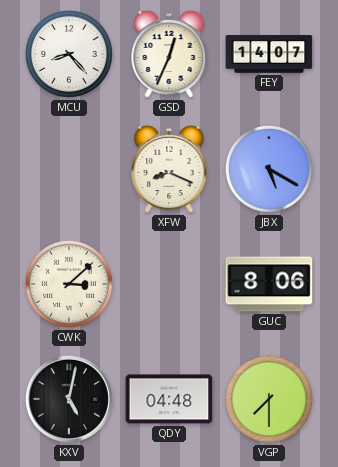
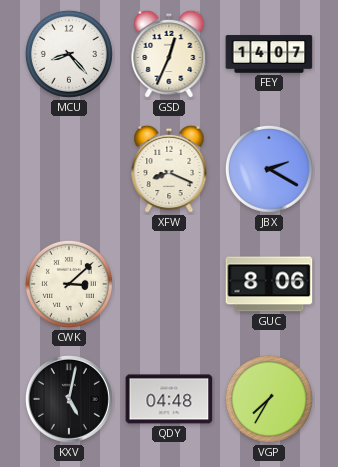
JBX: 5:20 -> 2:20 (269, 169)
VGP: 7:30 -> 7:35 (269, 399)
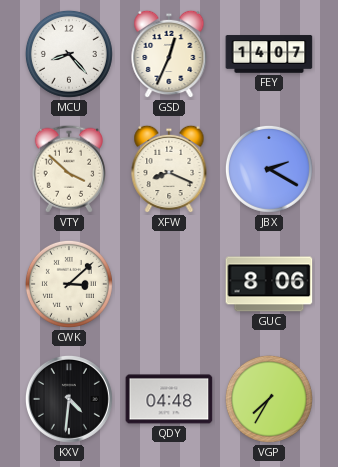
VTY: none -> 3:52 (69, 169)
KXV: 5:02 -> 4:31 (69, 399)
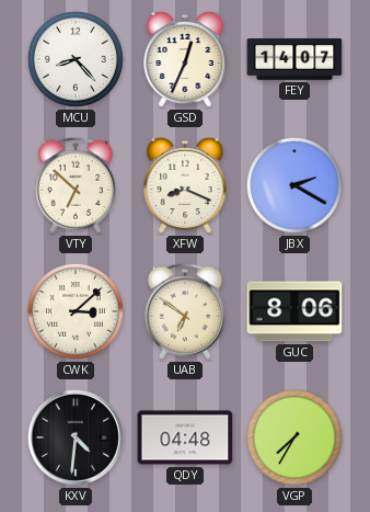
VTY: 3:52 -> 6:52 (76, 185)
UAB: none -> 6:51 (185, 311)
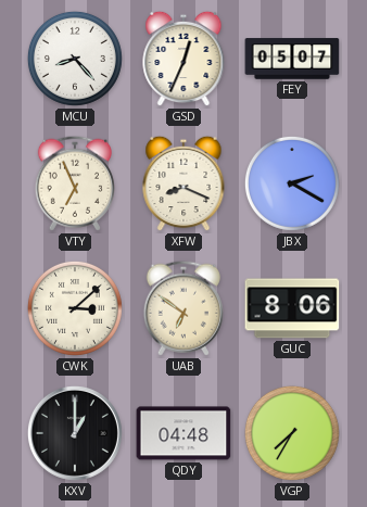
FEY: 14:07 -> 05:07 (292, 59)
VTY: 6:52 -> 6:56 (75, 183)
KXV: 4:31 -> 1:00 (75, 433)
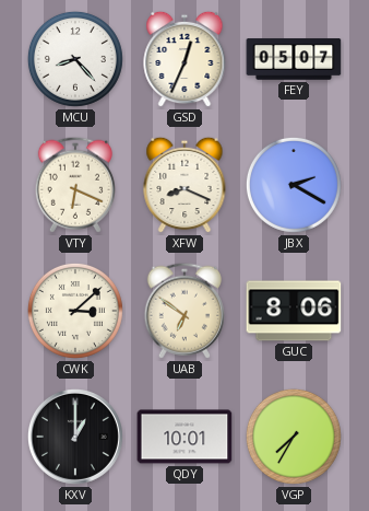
VTY: 6:56 -> 6:19 (75, 185)
QDY: 04:48 -> 10:01 (184, 437)
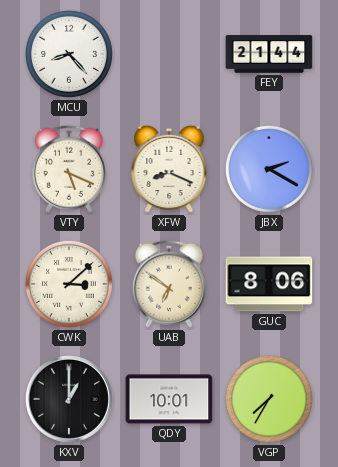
GSD: 12:34 -> none (184, 59)
FEY: 05:07 -> 21:44 (269, 54)
VTY: 6:19 -> 5:19 (69, 169)
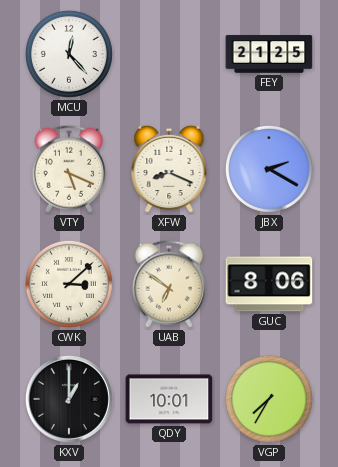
MCU: 8:23 -> 12:23 (69, 54)
FEY: 21:44 -> 21:25 (269, 54)
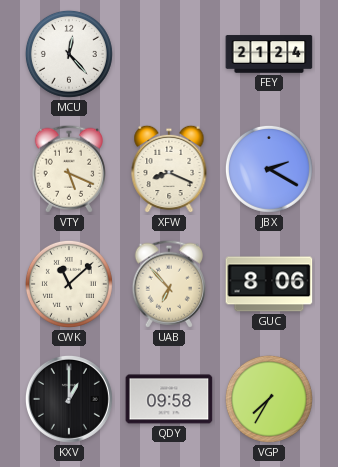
FEY: 21:25 -> 21:24 (269, 54)
CWK: 3:08 -> 11:08 (69, 284)
UAB: 6:51 -> 6:53 (169, 284)
QDY: 10:01 -> 09:58 (169, 399)
